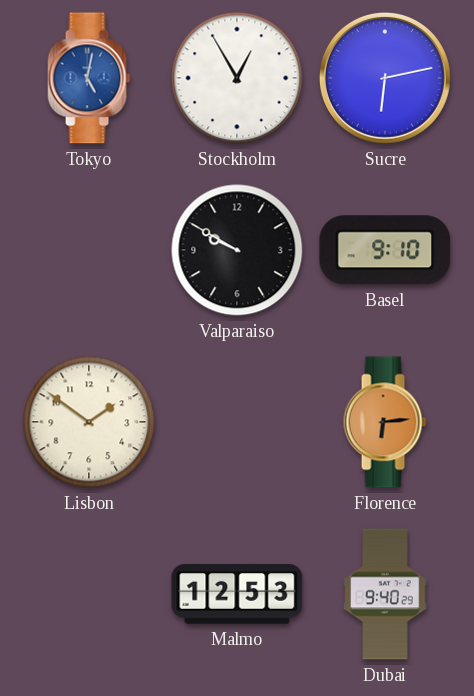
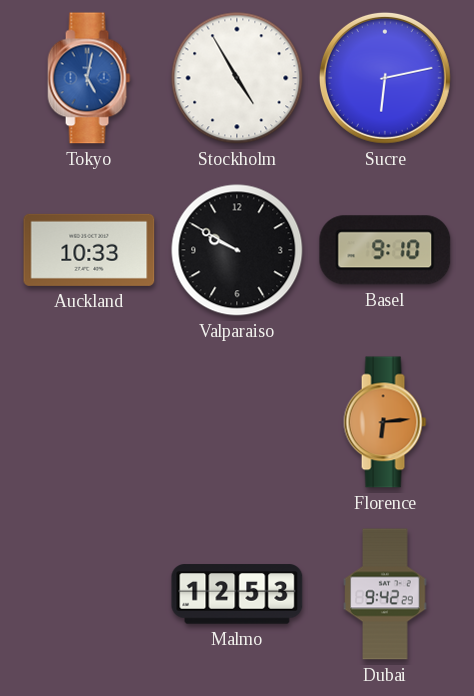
Stockholm: 12:55 -> 4:55 (237, 78)
Auckland: none -> 10:33 (89, 250)
Lisbon: 1:51 -> none (89, 422)
Dubai: 9:40 -> 9:42 (385, 594)
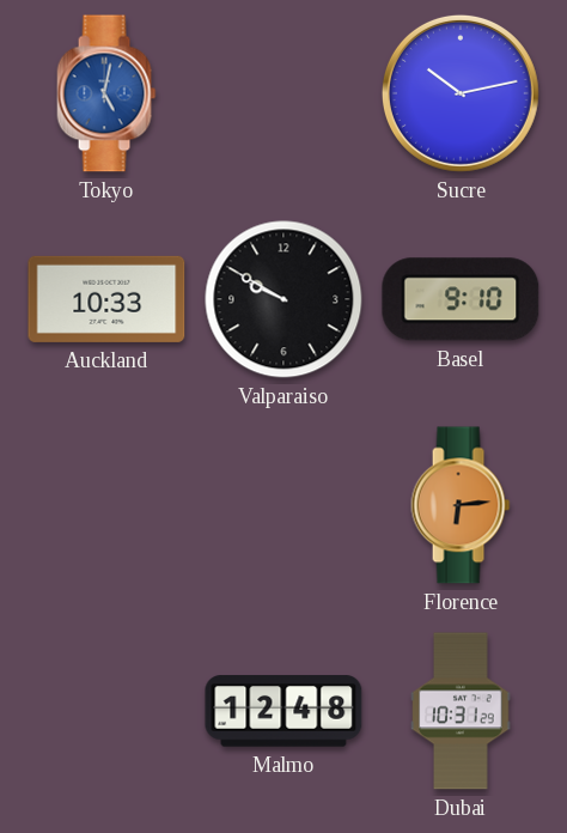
Stockholm: 4:55 -> none (237, 78)
Sucre: 6:13 -> 10:13 (461, 93)
Malmo: 12:53 -> 12:48 (283, 711)
Dubai: 9:42 -> 10:31 (461, 711)
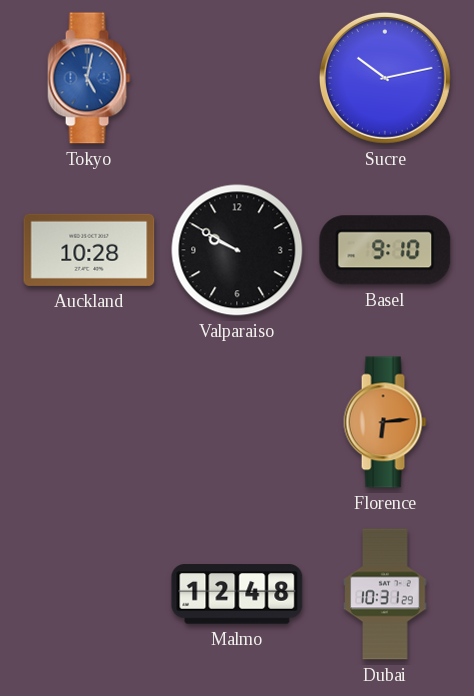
Auckland: 10:33 -> 10:28 (89, 250)
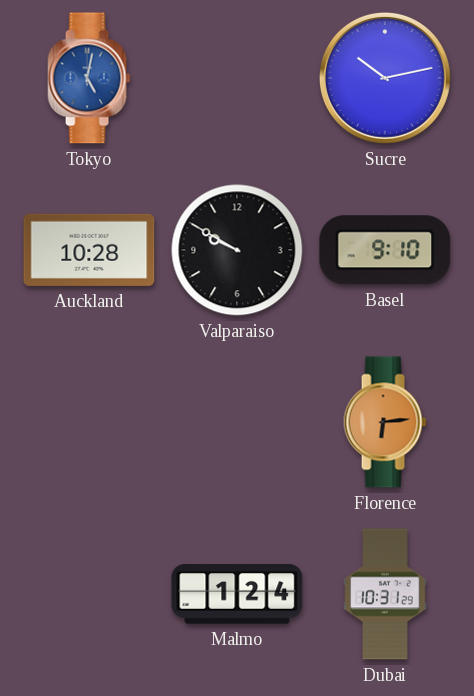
Malmo: 12:48 -> 1:24 (237, 594)
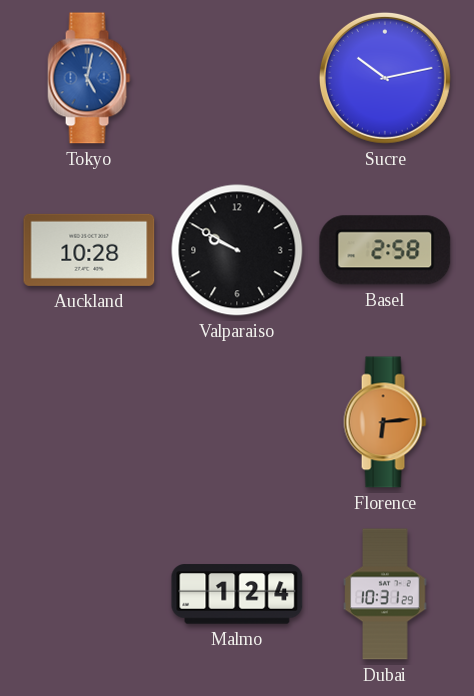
Basel: 9:10 -> 2:58 (385, 250)
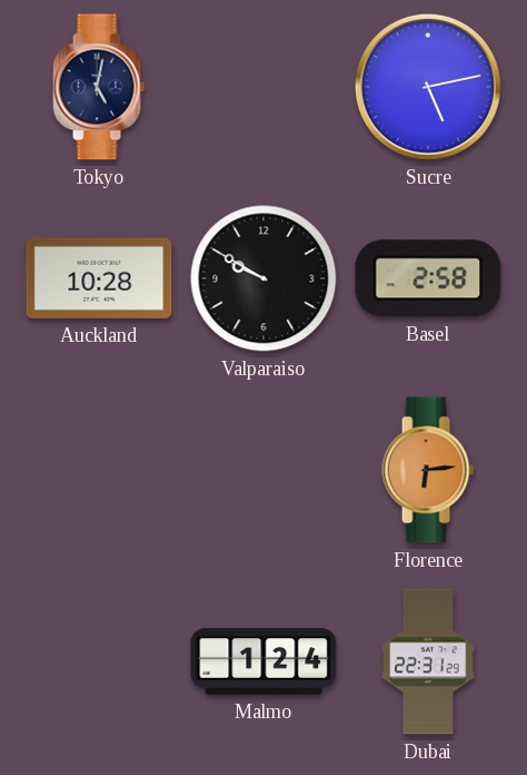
Tokyo dial: blue -> navy (99, 87)
Sucre: 10:13 -> 5:13 (428, 87)
Dubai: 10:31 -> 22:31 (428, 661)
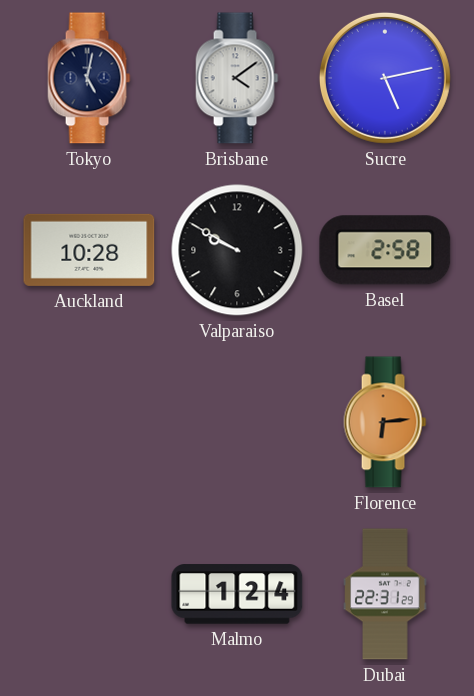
Brisbane: none -> 4:09 (237, 78)
